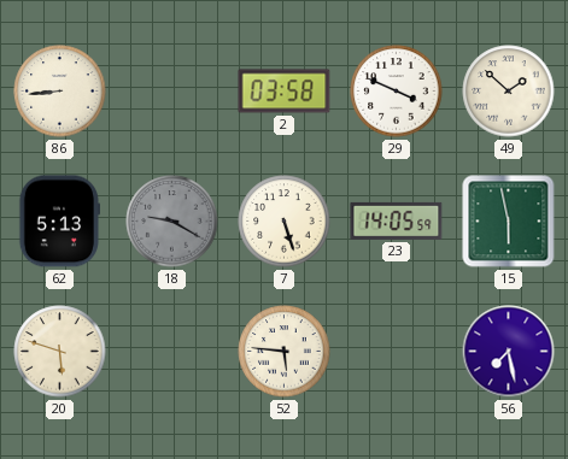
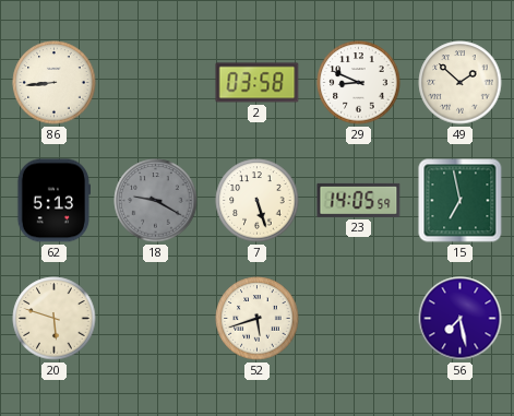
29: 3:49 -> 8:49 (359, 83)
15: 5:58 -> 6:58 (461, 201)
52: 5:46 -> 5:42 (258, 319)
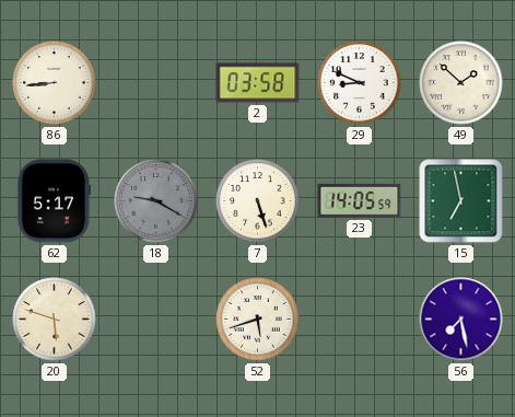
62: 5:13 -> 5:17 (54, 201)
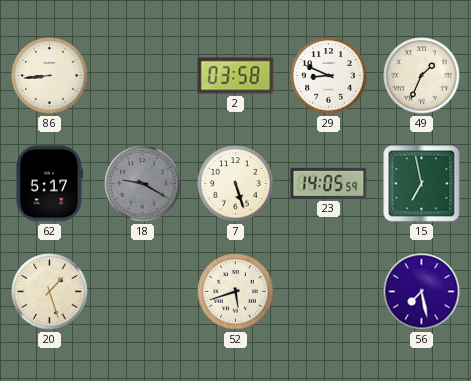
49: 1:52 -> 1:34 (422, 76)
20: 5:48 -> 1:27 (50, 292)
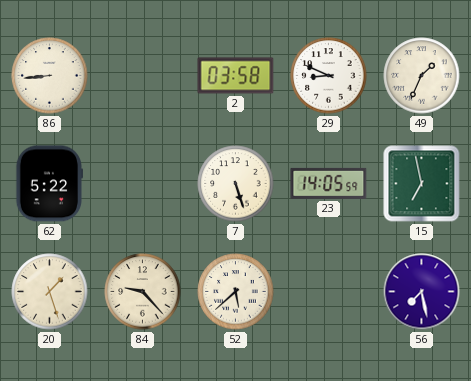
62: 5:17 -> 5:22 (49, 184)
18: 9:20 -> none (143, 184)
84: none -> 9:23 (143, 292)
52: 5:42 -> 5:38 (236, 292)
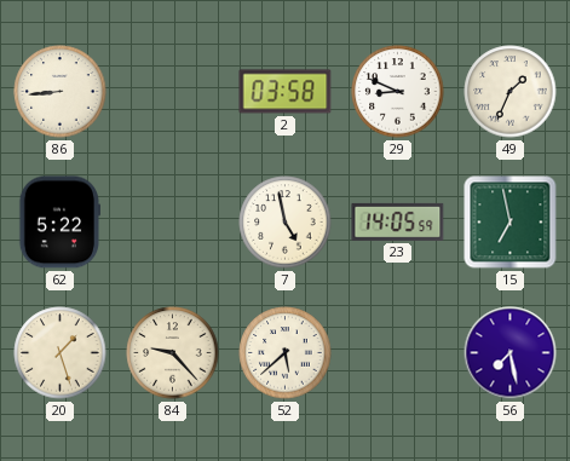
7: 5:27 -> 4:58 (286, 223)
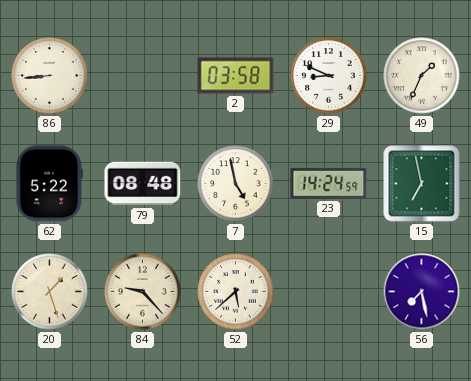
79: none -> 08:48 (143, 184)
23: 14:05 -> 14:24 (329, 183)
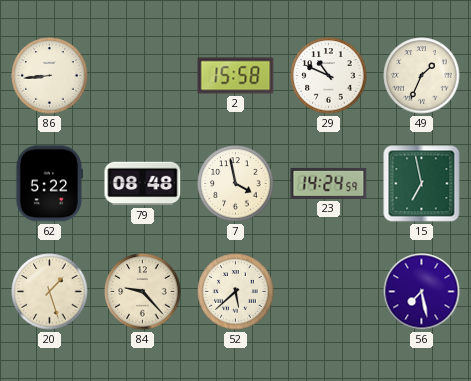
2: 03:58 -> 15:58 (236, 76)
29: 8:49 -> 10:49 (329, 76)
7: 4:58 -> 3:58 (236, 184)
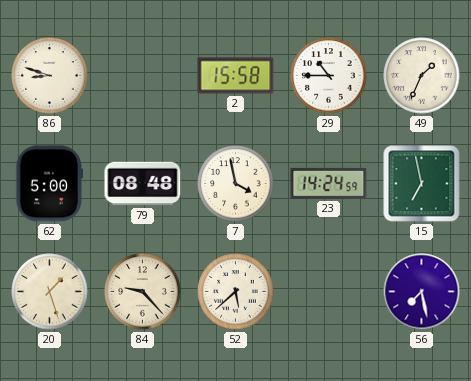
86: 8:44 -> 8:48 (50, 76)
29: 10:49 -> 10:45 (329, 76)
62: 5:22 -> 5:00 (49, 184)
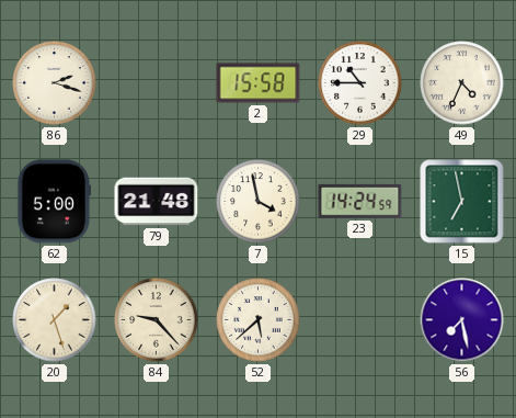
86: 8:48 -> 2:18 (55, 83)
49: 1:34 -> 4:34 (462, 83)
79: 08:48 -> 21:48 (157, 202)
